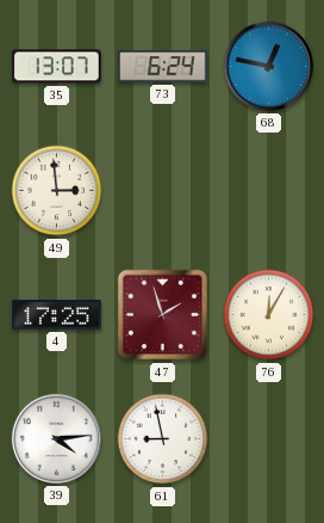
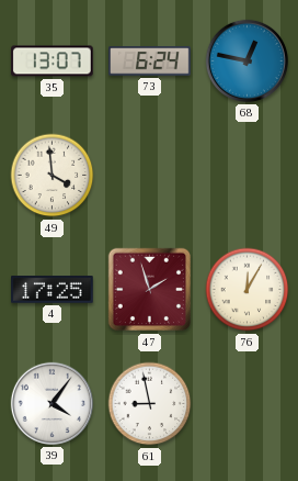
49: 2:59 -> 3:59 (53, 176)
39: 4:14 -> 4:06 (51, 403)
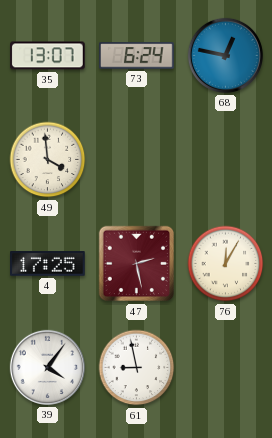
47: 1:57 -> 2:28 (137, 264)
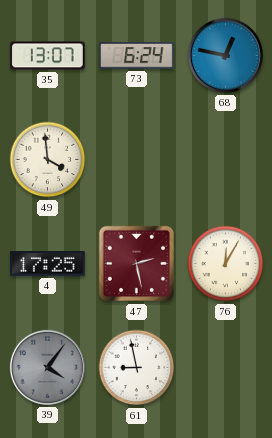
39 dial: white -> grey (47, 367)
